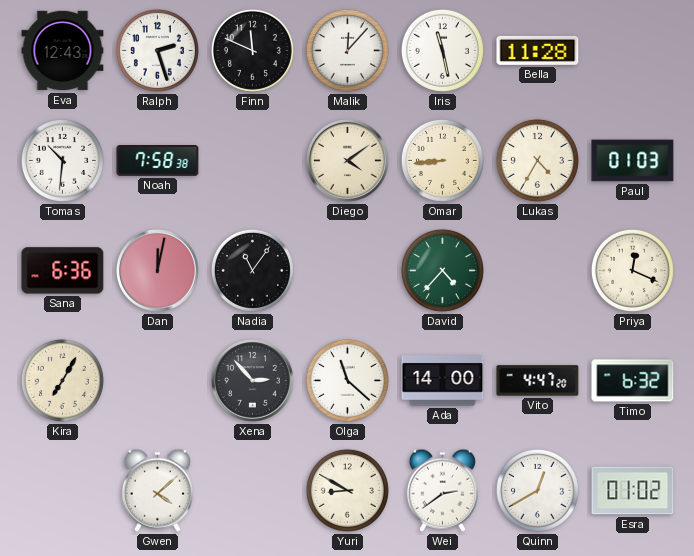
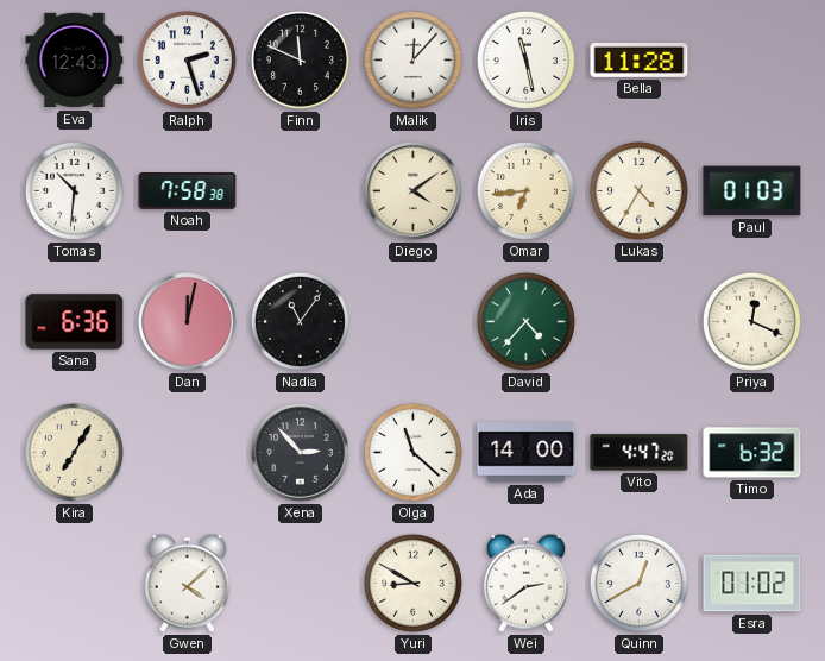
Omar: 8:44 -> 6:44 (525, 190)
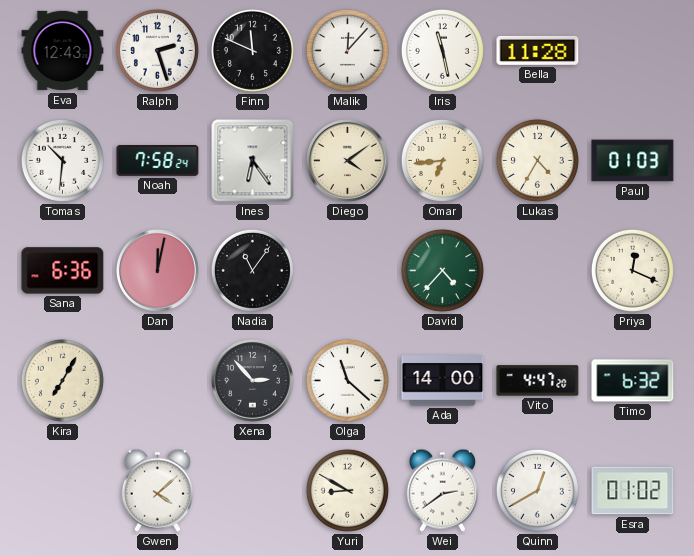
Noah: 7:58:38 -> 7:58:24 (158, 161)
Ines: none -> 6:24 (253, 161)
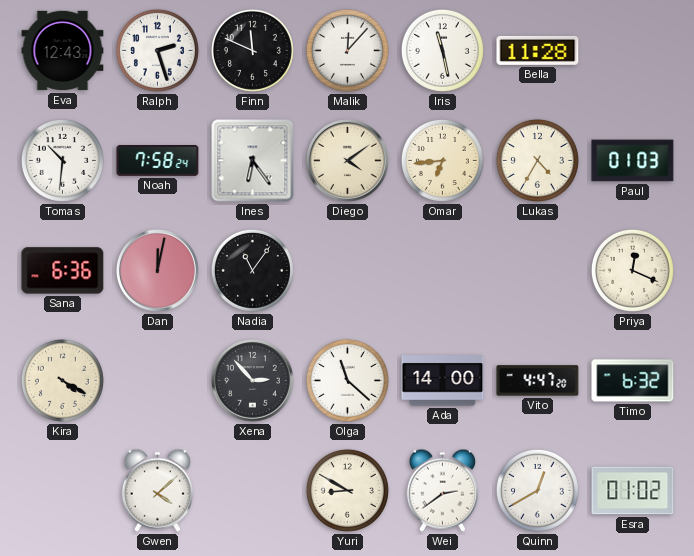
David: 4:37 -> none (442, 270)
Kira: 7:05 -> 4:20 (62, 380)
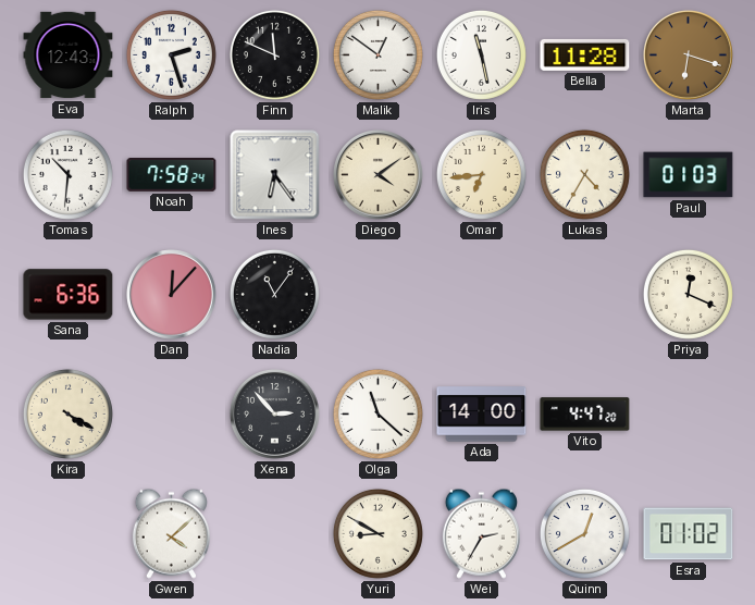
Malik: 12:07 -> 12:51 (378, 54)
Marta: none -> 6:18 (689, 55)
Dan: 12:02 -> 12:07 (172, 295)
Timo: 6:32 -> none (633, 381)
Wei: 2:39 -> 2:35 (481, 533)
